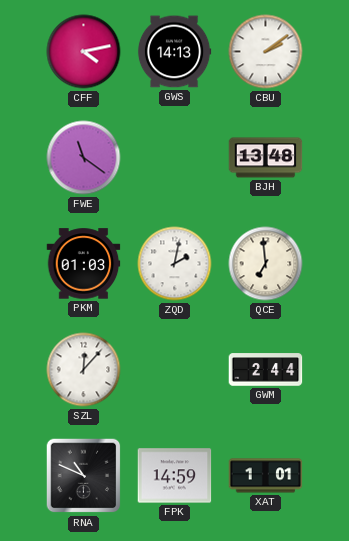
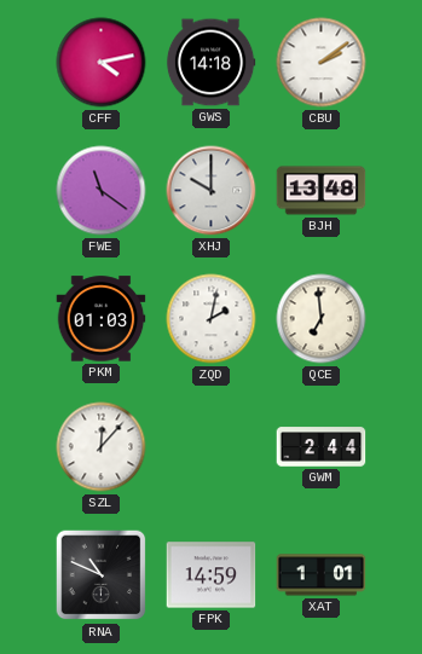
GWS: 14:13 -> 14:18 (210, 63)
XHJ: none -> 10:00 (212, 191)
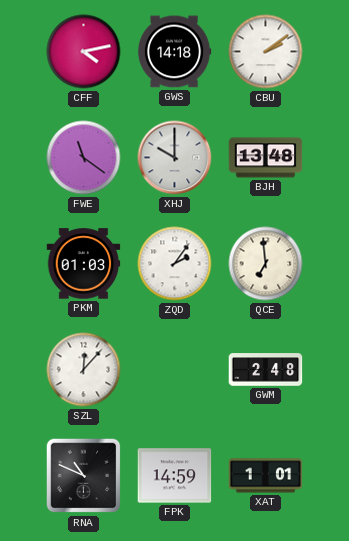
ZQD: 2:02 -> 2:06 (175, 264)
GWM: 2:44 -> 2:48 (266, 370)
